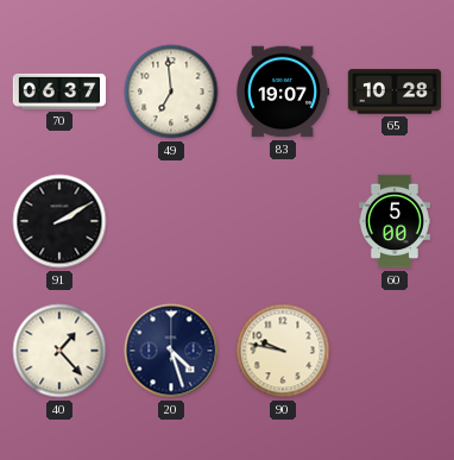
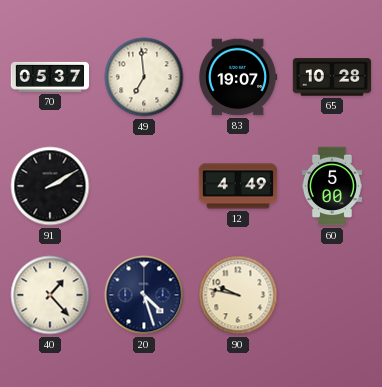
70: 06:37 -> 05:37 (50, 77)
12: none -> 4:49 (238, 186)
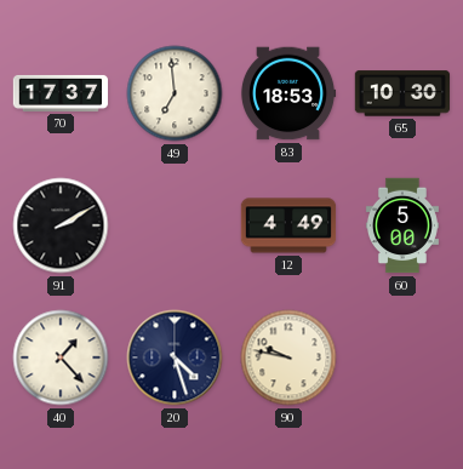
70: 05:37 -> 17:37 (61, 93)
83: 19:07 -> 18:53 (288, 93)
65: 10:28 -> 10:30 (402, 93)
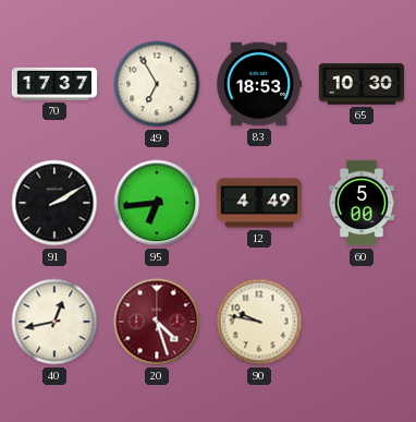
49: 6:59 -> 6:55 (157, 84)
95: none -> 6:44 (157, 203)
40: 1:23 -> 12:43 (54, 322)
20 dial: navy -> burgundy (157, 322)
